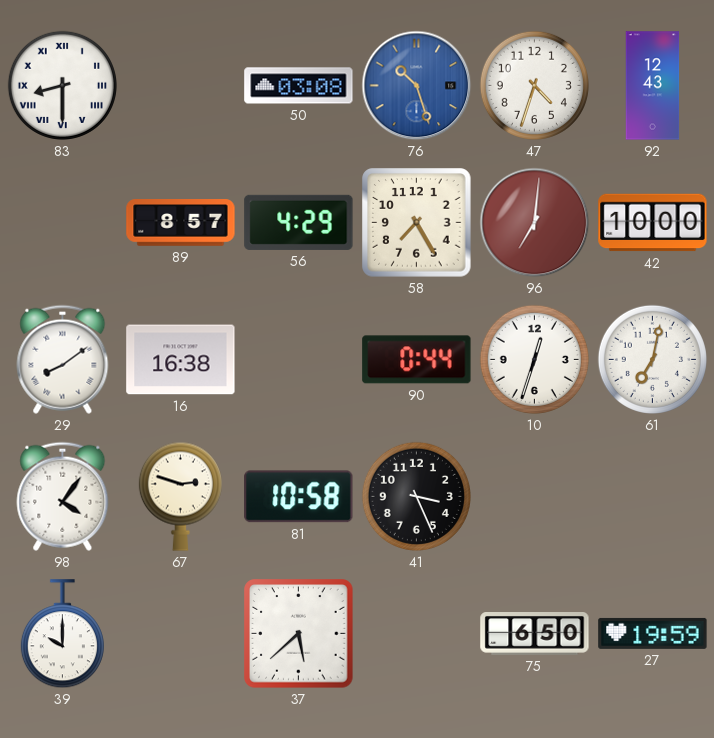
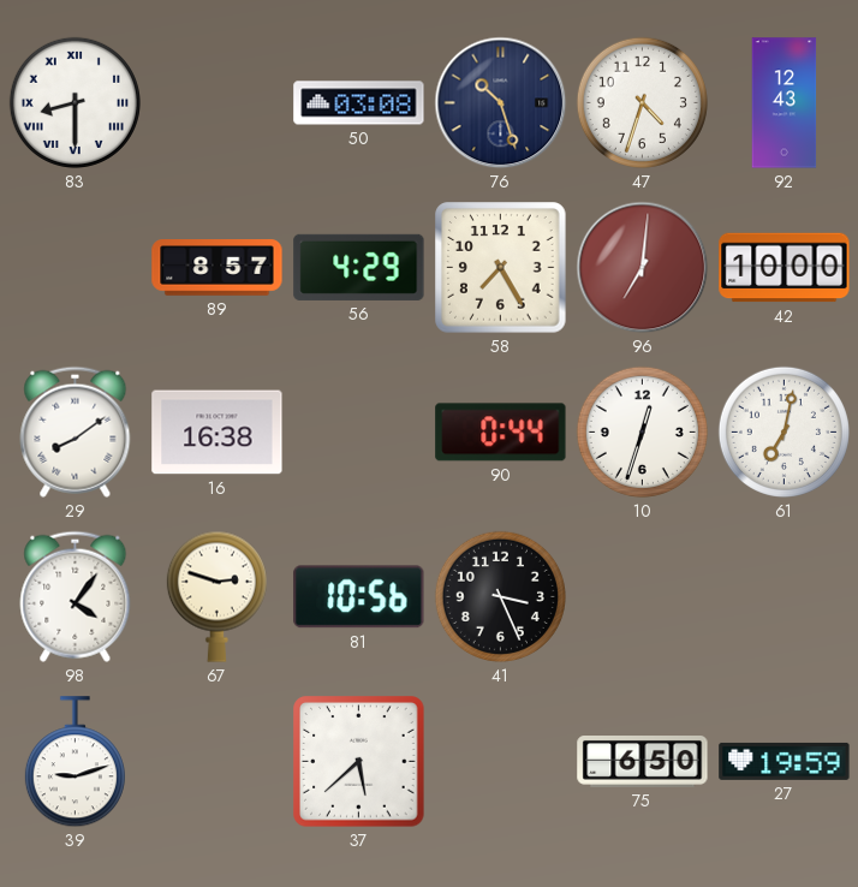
76 dial: blue -> navy (501, 103)
81: 10:58 -> 10:56 (359, 597)
39: 10:00 -> 9:12 (75, 762)
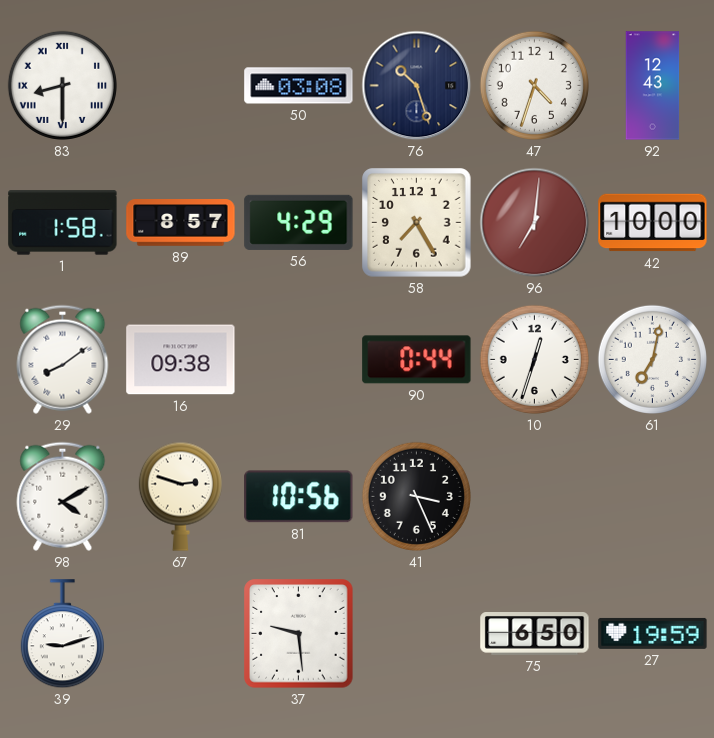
1: none -> 1:58 (63, 223)
16: 16:38 -> 09:38 (181, 360)
98: 4:06 -> 4:10 (63, 496)
37: 5:38 -> 9:29 (299, 634)
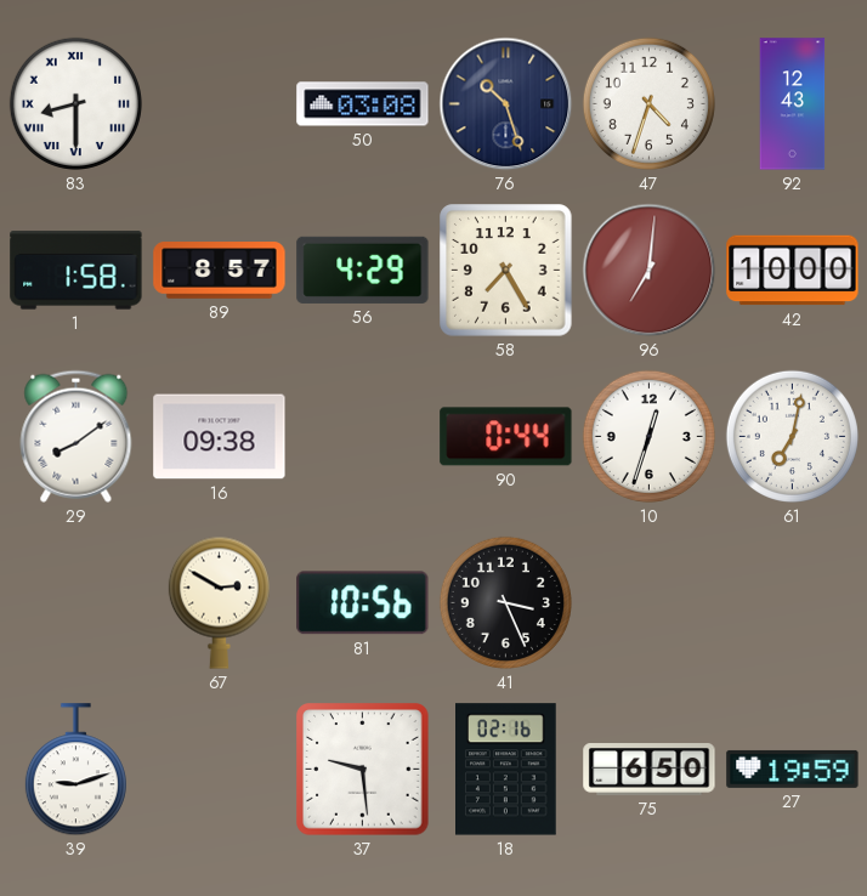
98: 4:10 -> none (63, 496)
67: 2:48 -> 2:50 (219, 602)
18: none -> 02:16 (506, 770)
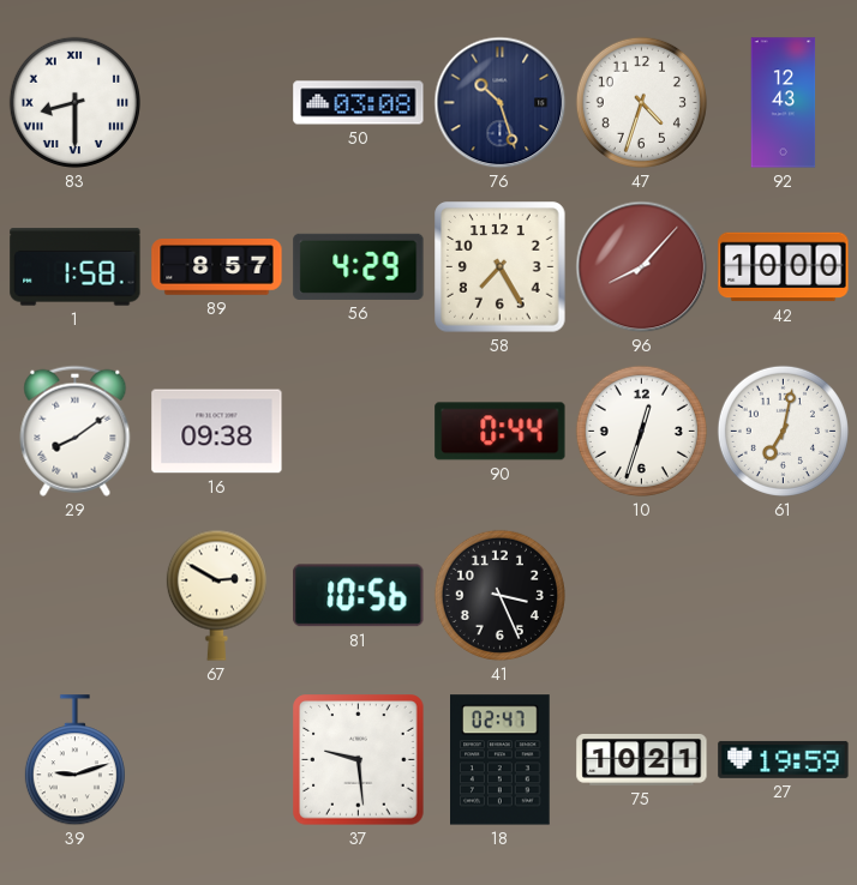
96: 7:01 -> 8:07 (642, 267)
18: 02:16 -> 02:47 (501, 760)
75: 6:50 -> 10:21 (642, 760)
